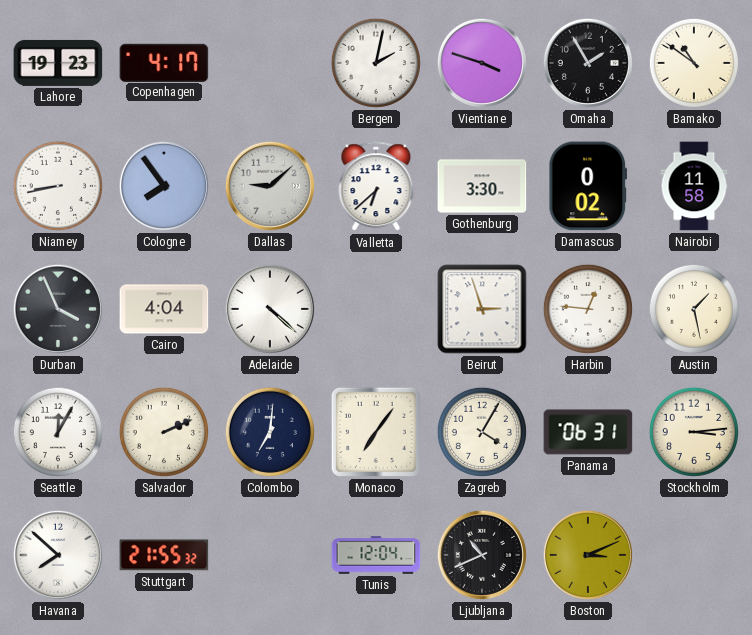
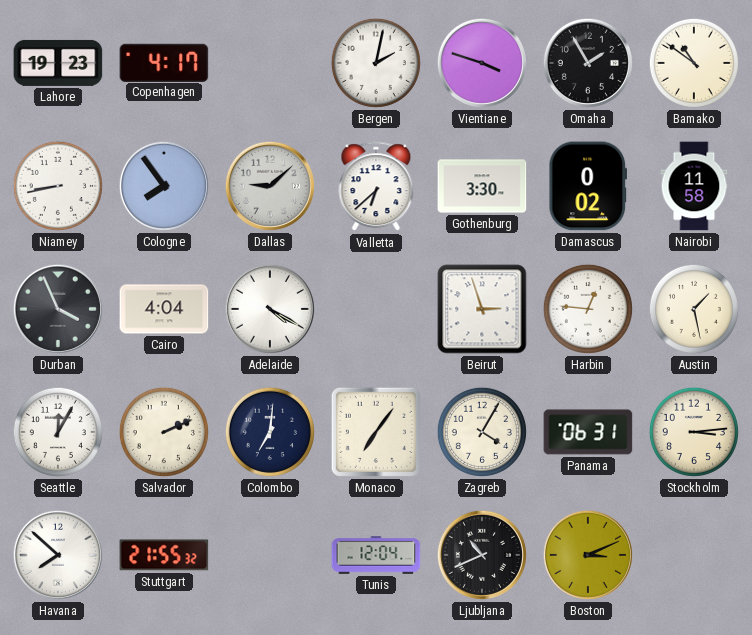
Adelaide: 4:22 -> 4:20 (270, 309)
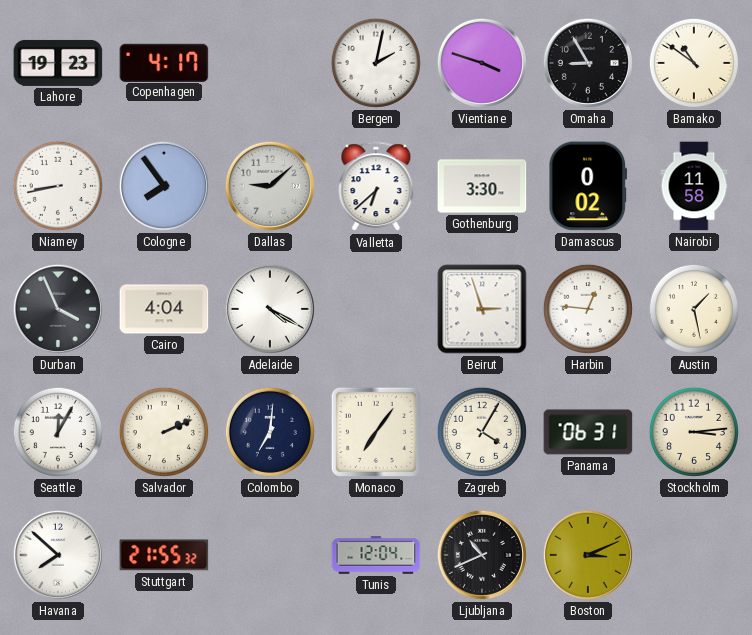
Omaha: 1:55 -> 8:55 (588, 63)
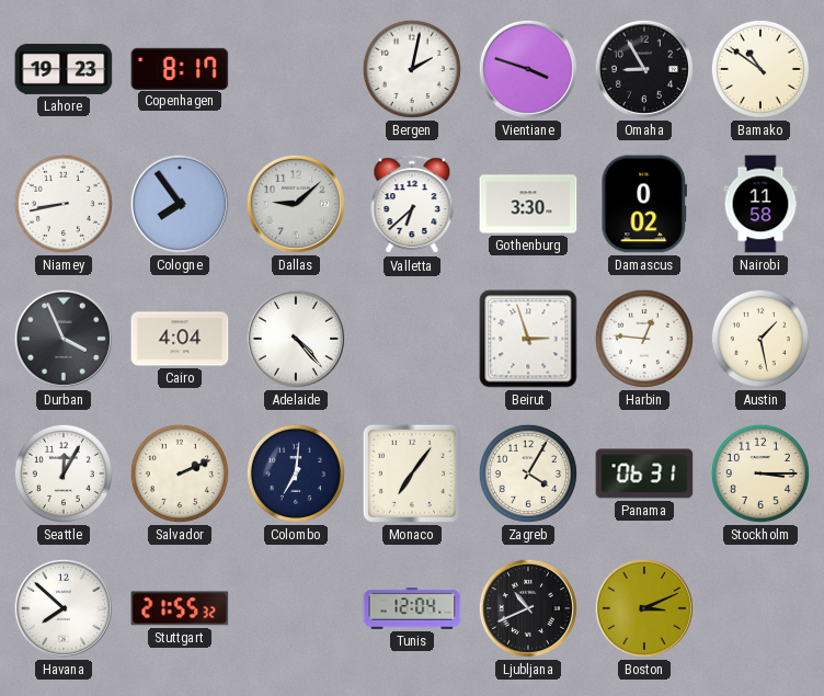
Copenhagen: 4:17 -> 8:17 (180, 68)
Adelaide: 4:20 -> 4:23 (296, 339)
Stockholm: 3:14 -> 3:15 (760, 473)
